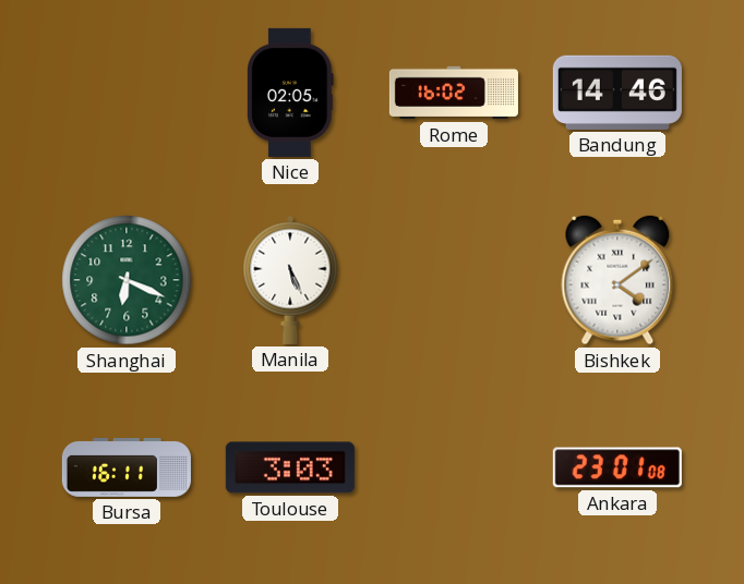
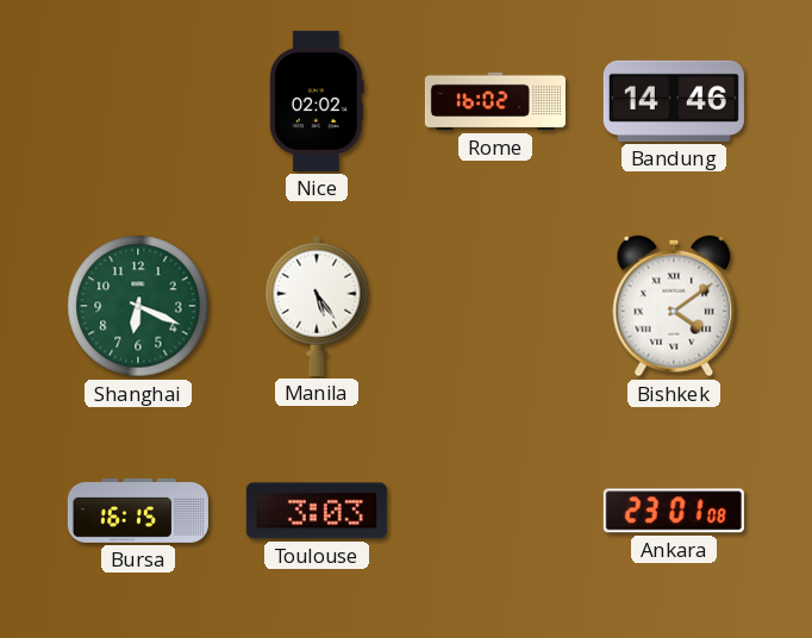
Nice: 02:05 -> 02:02 (318, 101)
Manila: 5:26 -> 5:24 (317, 306)
Bursa: 16:11 -> 16:15 (138, 511)
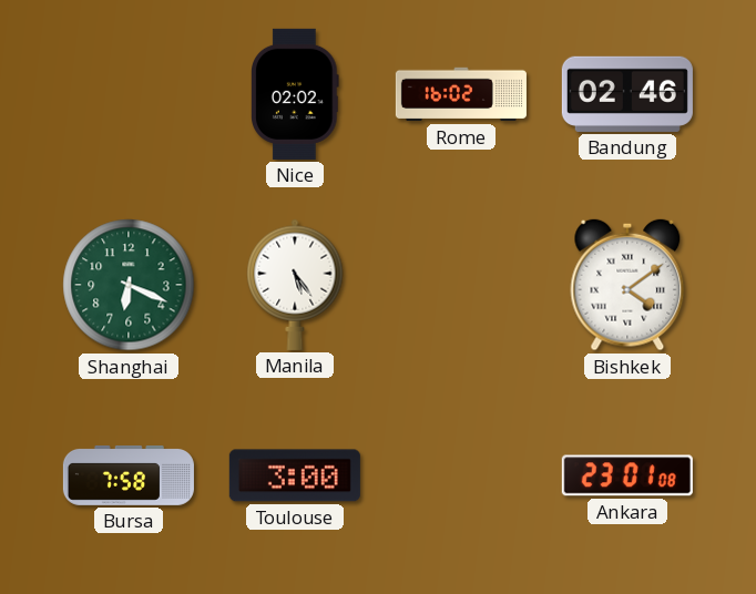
Bandung: 14:46 -> 02:46 (627, 94)
Bursa: 16:15 -> 7:58 (129, 475)
Toulouse: 3:03 -> 3:00 (295, 475)
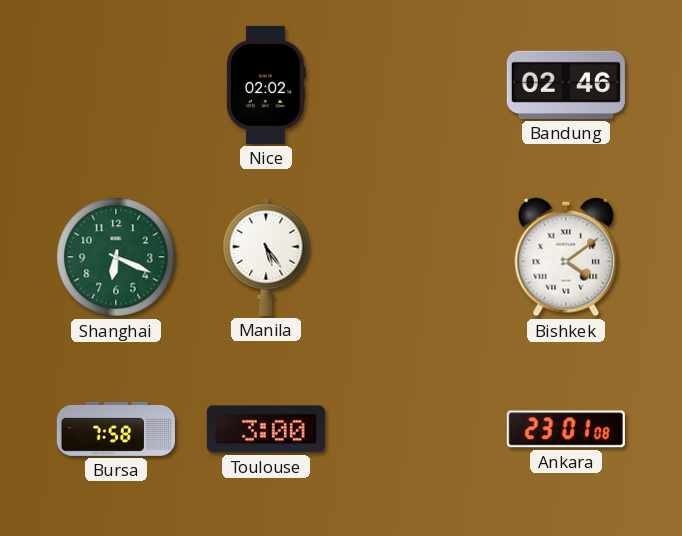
Rome: 16:02 -> none (461, 94)
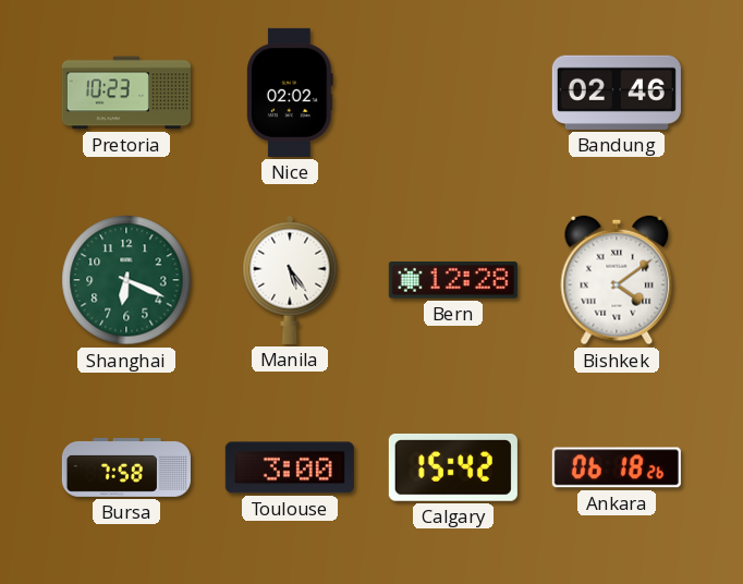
Pretoria: none -> 10:23 (126, 93)
Bern: none -> 12:28 (453, 280)
Calgary: none -> 15:42 (453, 467)
Ankara: 23:01 -> 06:18 (617, 467)
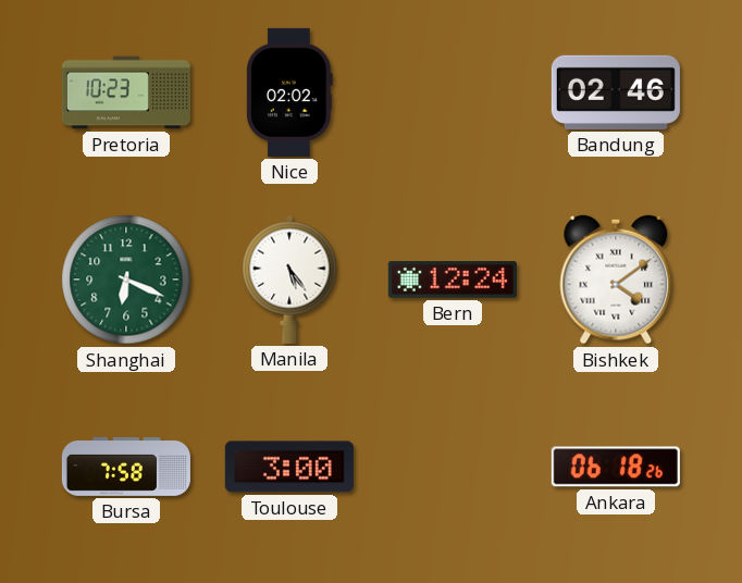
Bern: 12:28 -> 12:24 (453, 280)
Calgary: 15:42 -> none (453, 467)
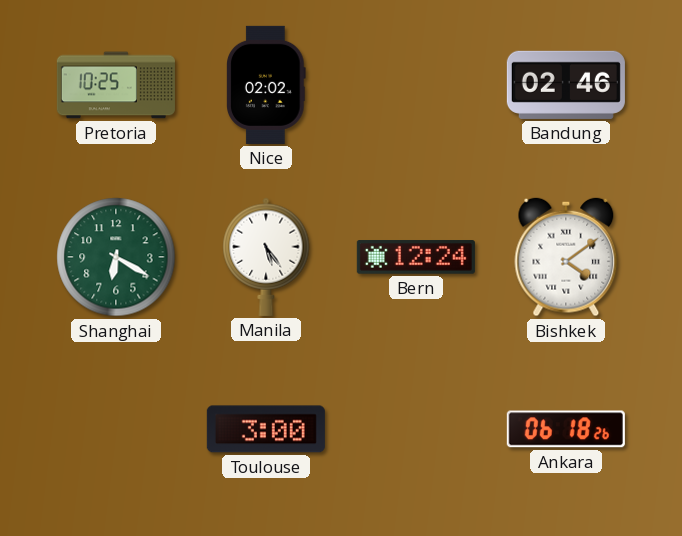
Pretoria: 10:23 -> 10:25 (116, 85)
Shanghai: 6:19 -> 6:20 (116, 257)
Bursa: 7:58 -> none (126, 467)
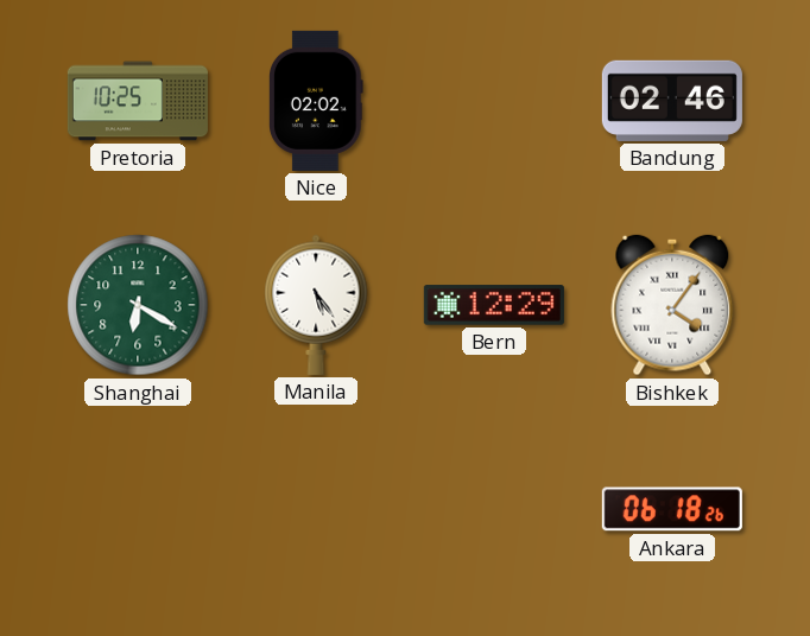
Bern: 12:24 -> 12:29 (494, 305)
Bishkek: 4:09 -> 4:06 (672, 305)
Toulouse: 3:00 -> none (266, 429)
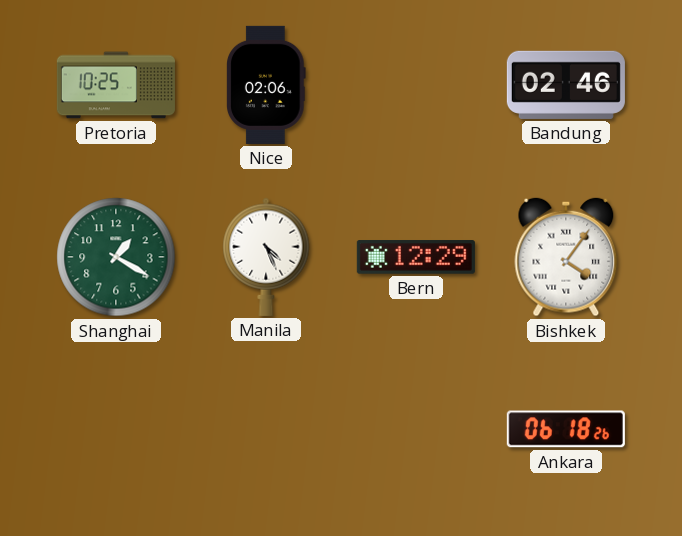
Nice: 02:02 -> 02:06 (267, 85)
Shanghai: 6:20 -> 1:20 (116, 257)
Manila: 5:24 -> 4:26 (266, 257)
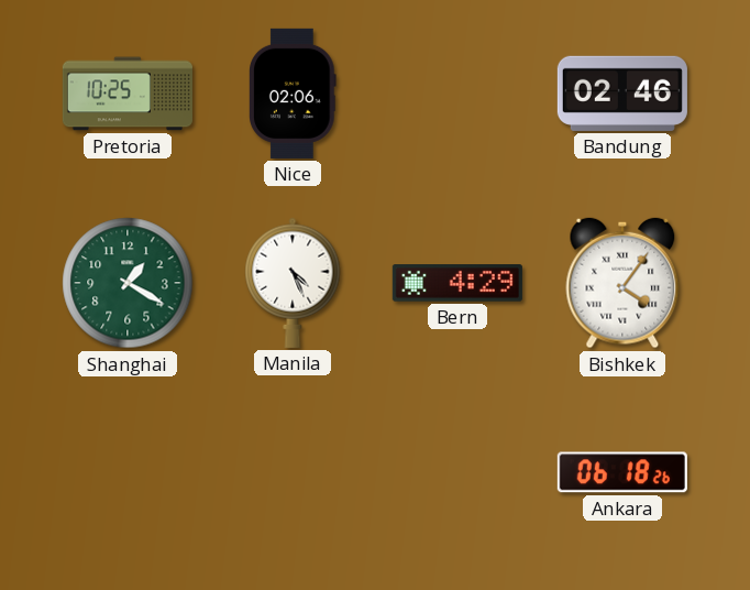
Bern: 12:29 -> 4:29 (457, 283)
